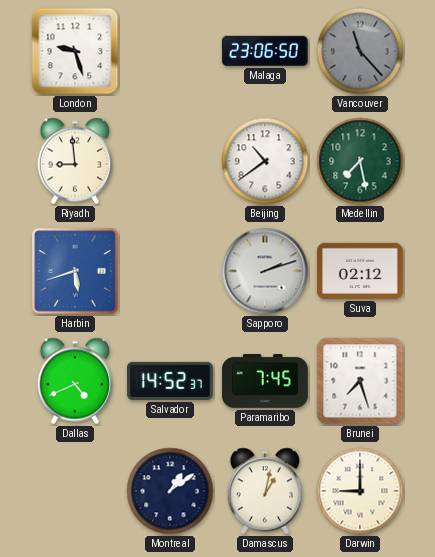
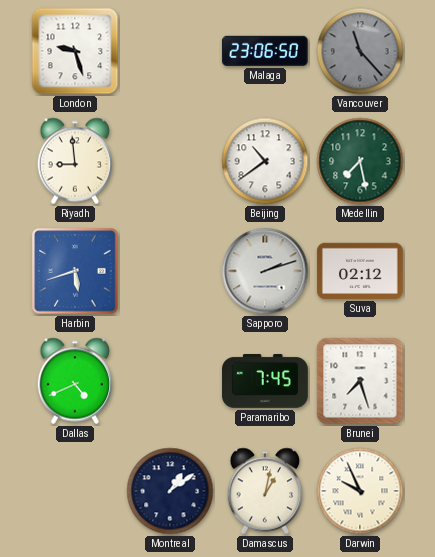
Salvador: 14:52 -> none (171, 381)
Darwin: 9:00 -> 9:56 (360, 491)
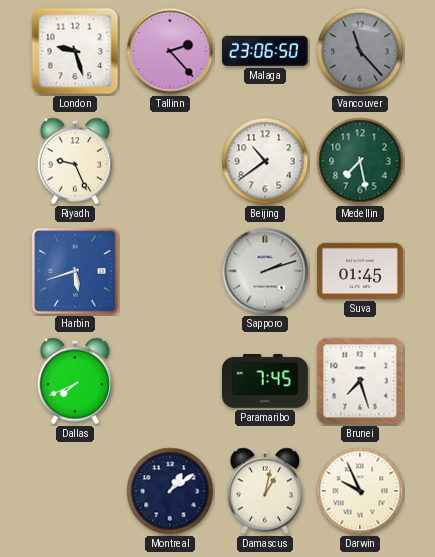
Tallinn: none -> 2:23 (170, 51)
Riyadh: 8:59 -> 9:26 (75, 161)
Suva: 02:12 -> 01:45 (360, 271)
Dallas: 4:41 -> 7:41 (75, 381)
